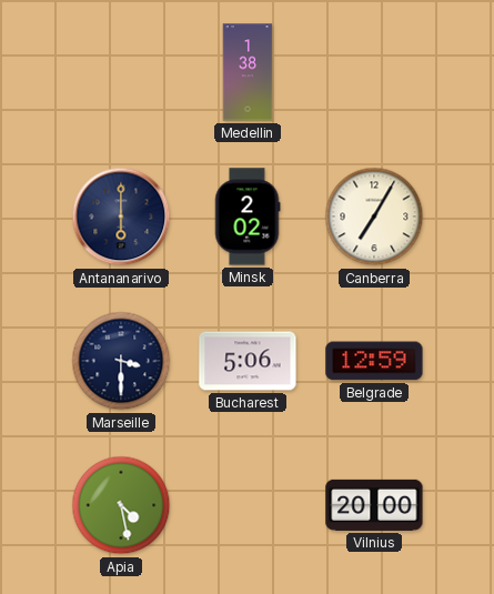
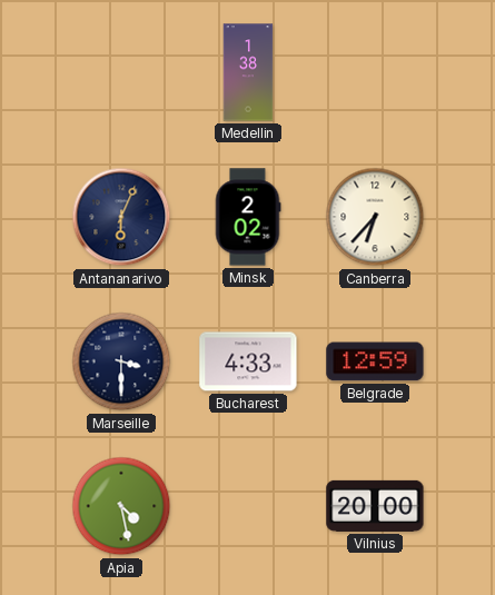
Antananarivo: 6:00 -> 6:04 (121, 217)
Canberra: 7:05 -> 6:37 (375, 217)
Bucharest: 5:06 -> 4:33 (248, 361)
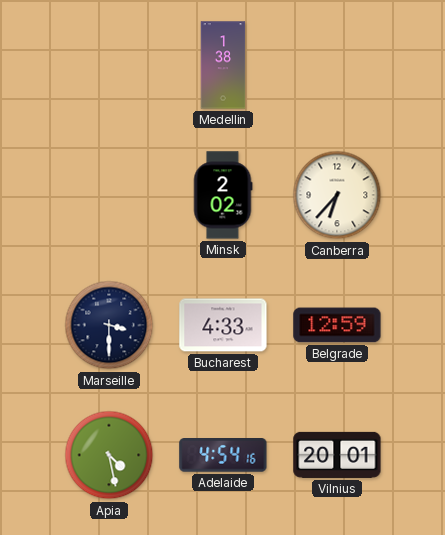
Antananarivo: 6:04 -> none (121, 217)
Adelaide: none -> 4:54 (223, 456)
Vilnius: 20:00 -> 20:01 (337, 455)
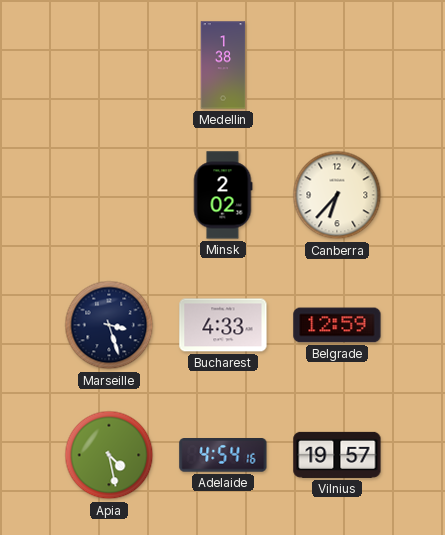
Marseille: 3:30 -> 3:27 (109, 325)
Vilnius: 20:01 -> 19:57 (337, 455)
